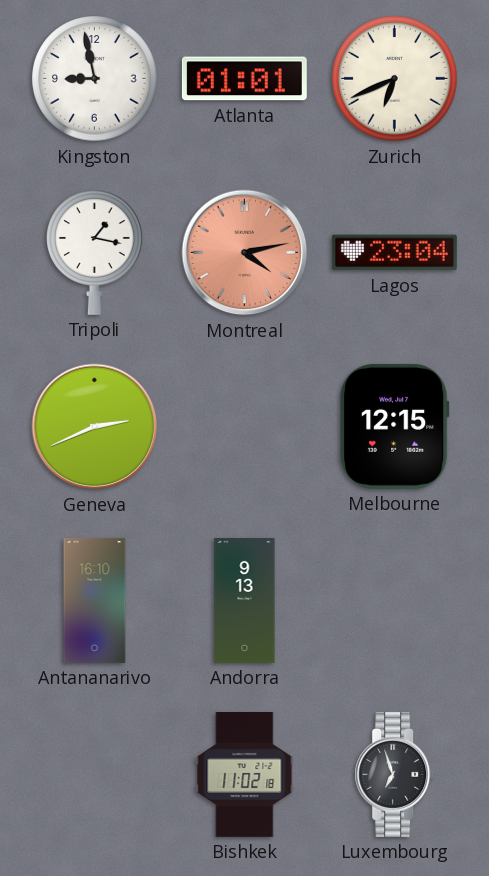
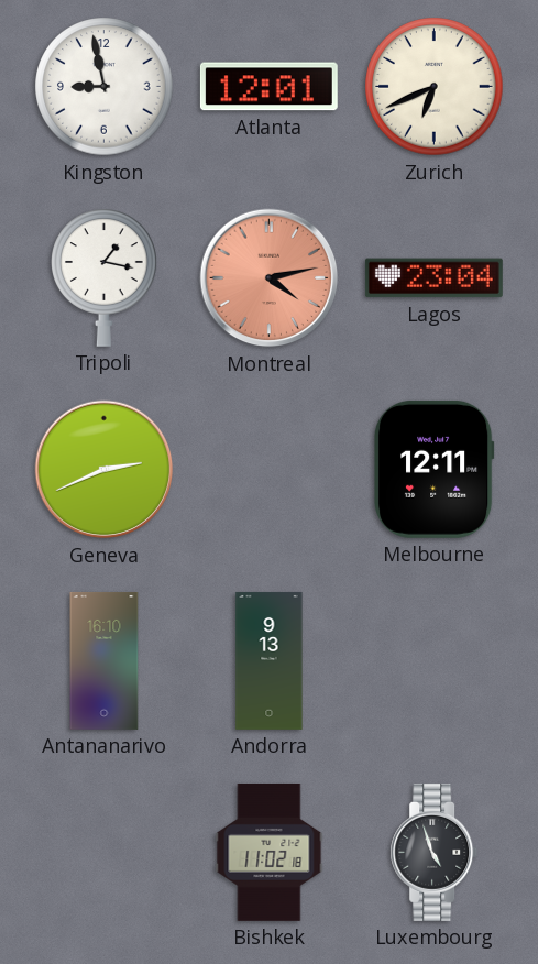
Atlanta: 01:01 -> 12:01 (268, 87)
Melbourne: 12:15 -> 12:11 (433, 469)
Luxembourg: 6:57 -> 4:57 (435, 852)
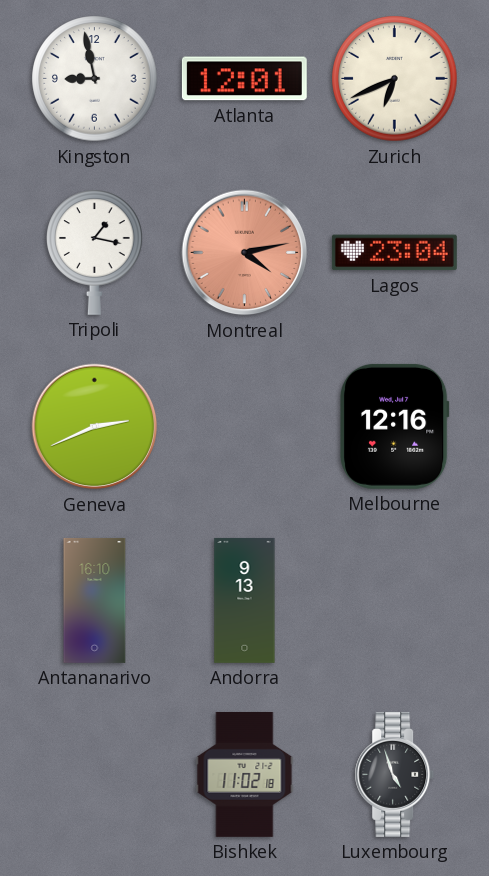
Melbourne: 12:11 -> 12:16 (394, 426)
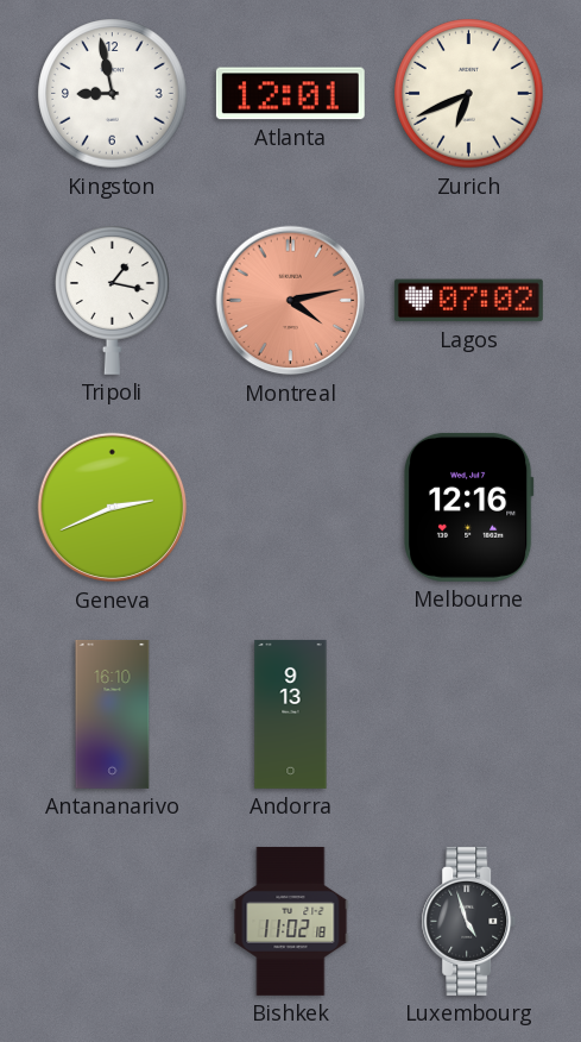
Lagos: 23:04 -> 07:02 (468, 301)
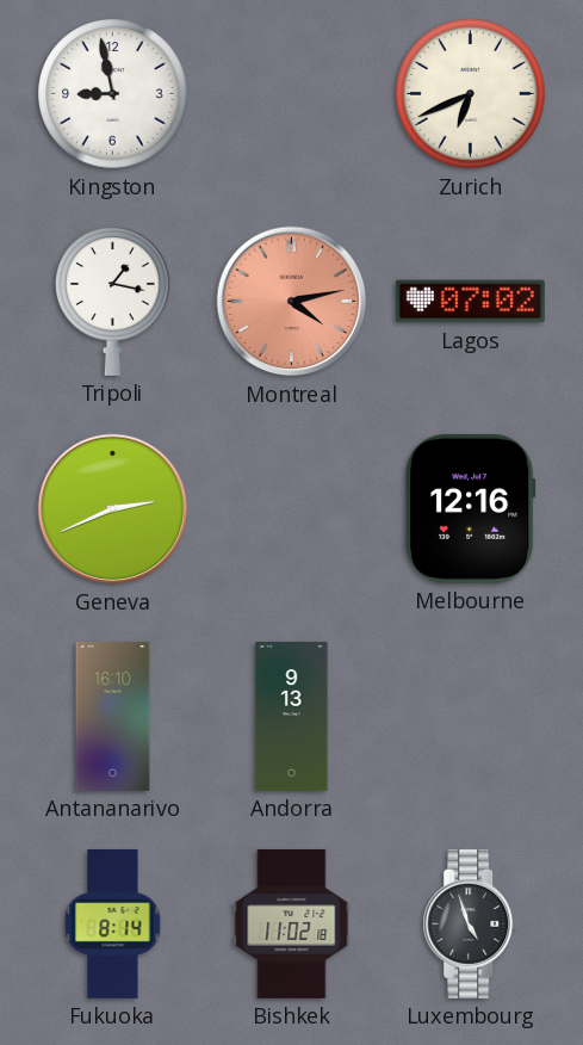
Atlanta: 12:01 -> none (290, 94)
Fukuoka: none -> 8:14 (113, 923)
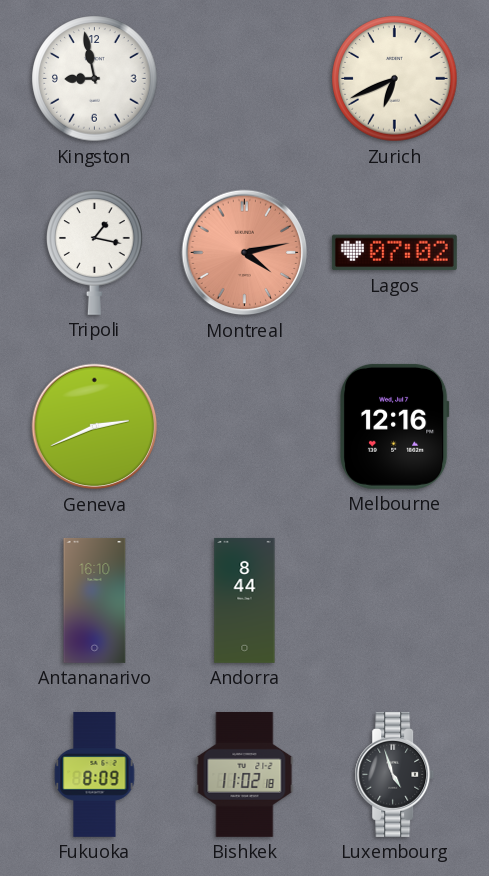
Andorra: 9:13 -> 8:44 (245, 600)
Fukuoka: 8:14 -> 8:09 (95, 774)
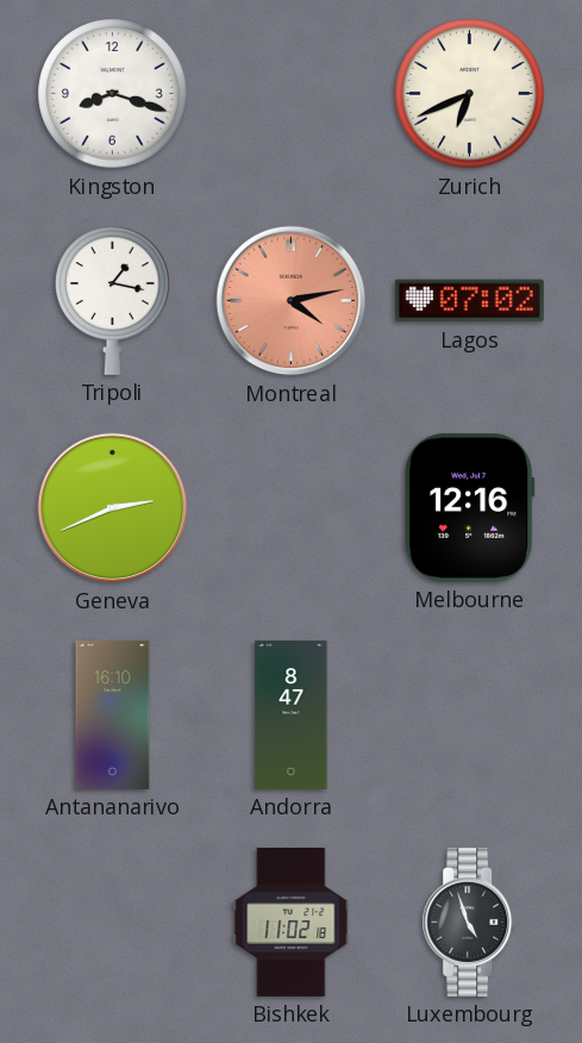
Kingston: 8:58 -> 8:18 (113, 94)
Andorra: 8:44 -> 8:47 (292, 714)
Fukuoka: 8:09 -> none (95, 774)
